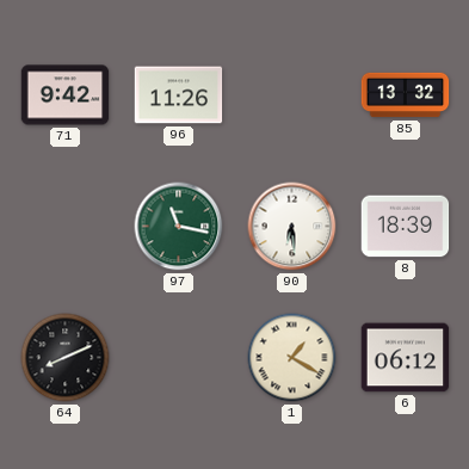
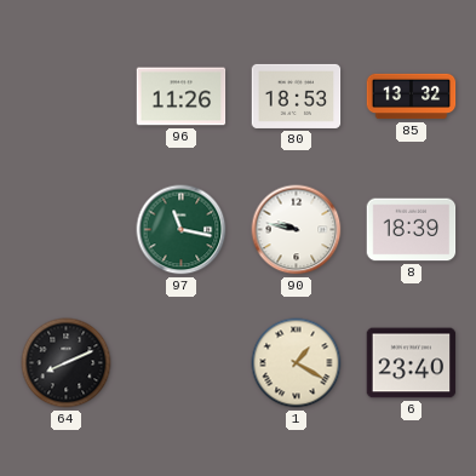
71: 9:42 -> none (66, 95)
80: none -> 18:53 (297, 96)
90: 6:29 -> 9:47 (297, 230)
6: 06:12 -> 23:40 (412, 363)
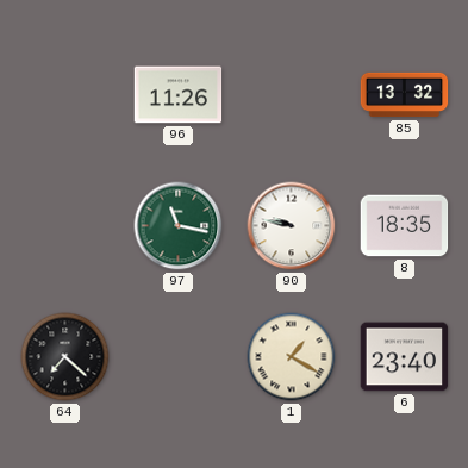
80: 18:53 -> none (297, 96)
8: 18:39 -> 18:35 (405, 226)
64: 8:11 -> 7:22 (65, 357)
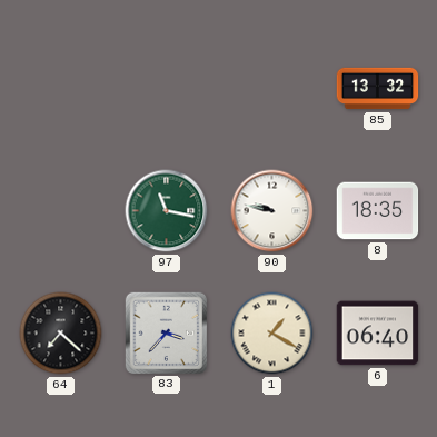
96: 11:26 -> none (179, 95)
83: none -> 3:37 (166, 332)
6: 23:40 -> 06:40 (378, 334)
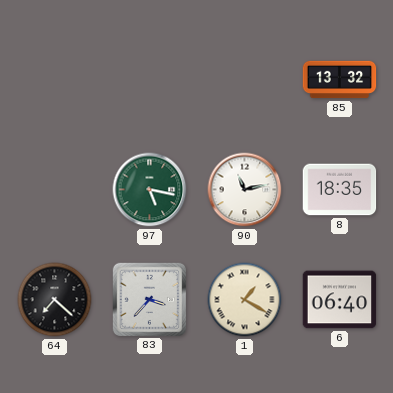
97: 11:17 -> 5:17 (150, 190)
90: 9:47 -> 11:13 (245, 190)
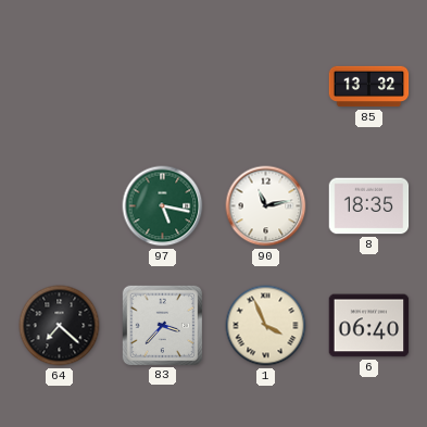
1: 1:20 -> 3:56 (266, 326)
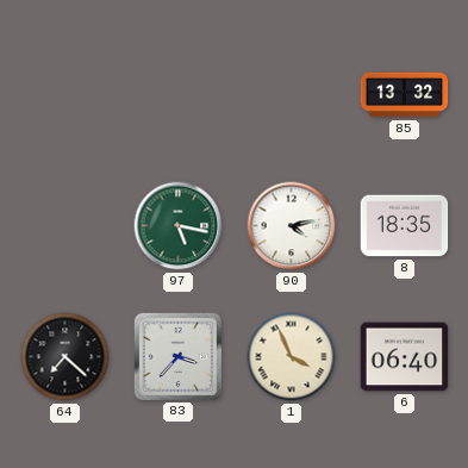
90: 11:13 -> 4:13 (292, 226)
